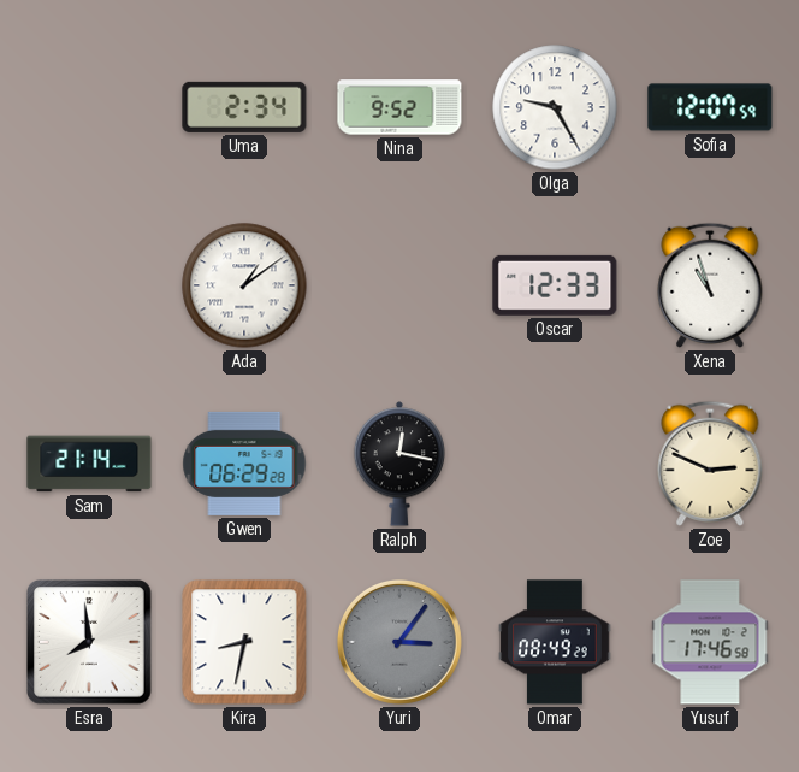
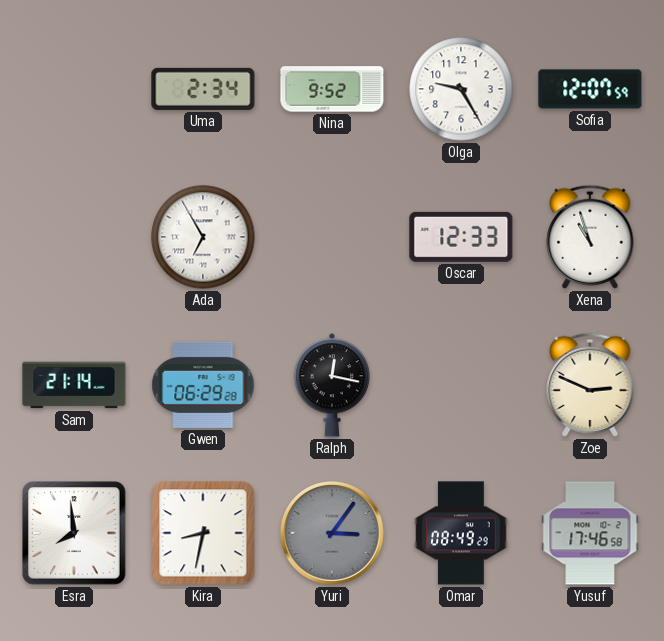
Ada: 1:09 -> 6:55 (203, 237)
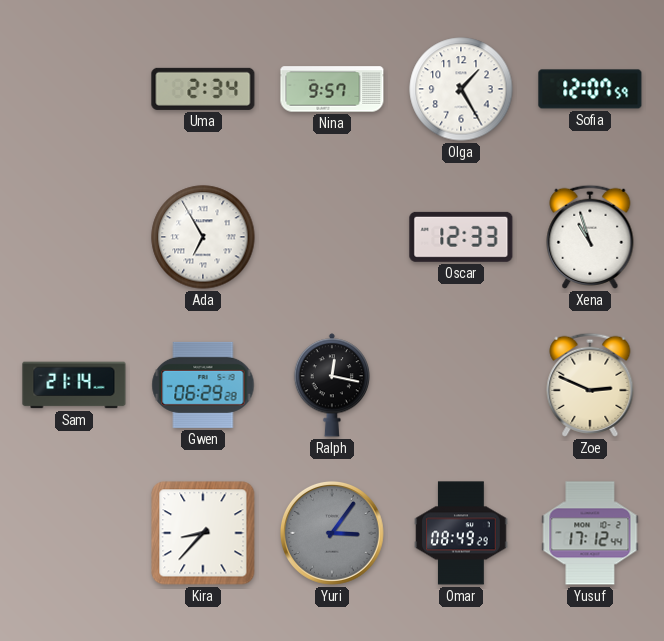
Nina: 9:52 -> 9:57 (332, 89)
Olga: 9:25 -> 1:25 (461, 89)
Esra: 7:59 -> none (75, 534)
Kira: 8:32 -> 8:37 (203, 533)
Yusuf: 17:46 -> 17:12 (590, 533)
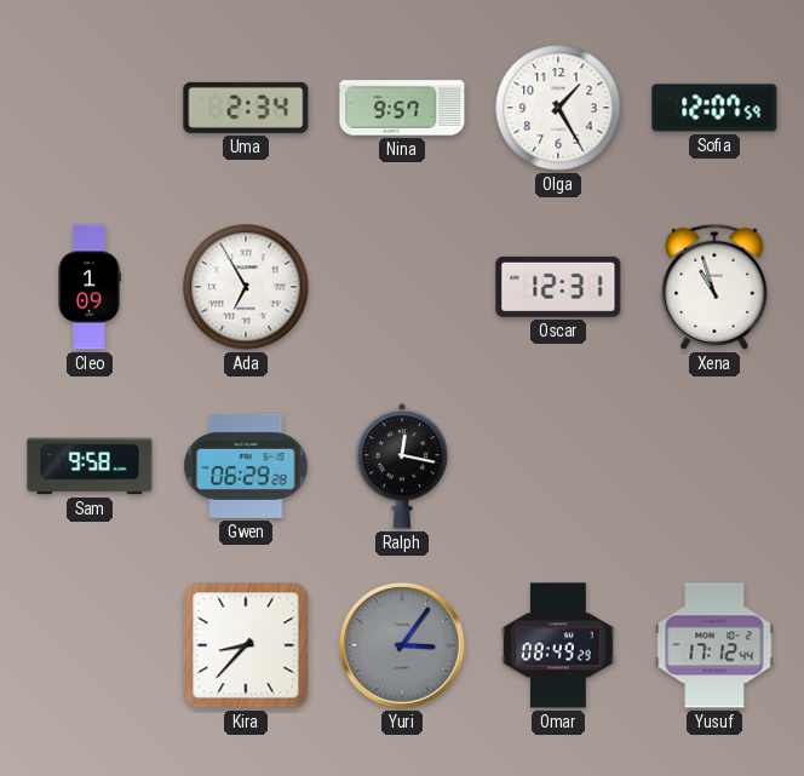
Cleo: none -> 1:09 (90, 287)
Oscar: 12:33 -> 12:31 (558, 287)
Sam: 21:14 -> 9:58 (90, 466)
Zoe: 2:49 -> none (590, 385)
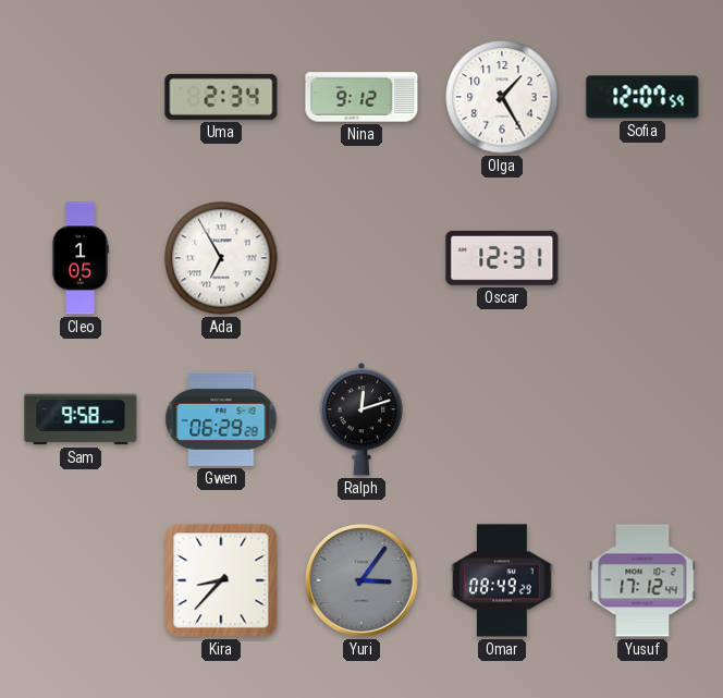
Nina: 9:57 -> 9:12 (361, 97)
Cleo: 1:09 -> 1:05 (81, 258)
Xena: 10:57 -> none (714, 287)
Ralph: 12:17 -> 12:12 (360, 419)
